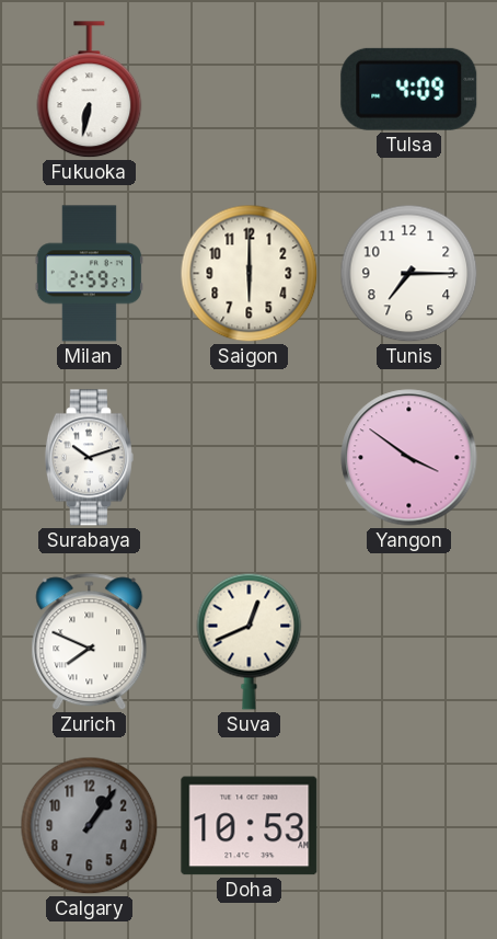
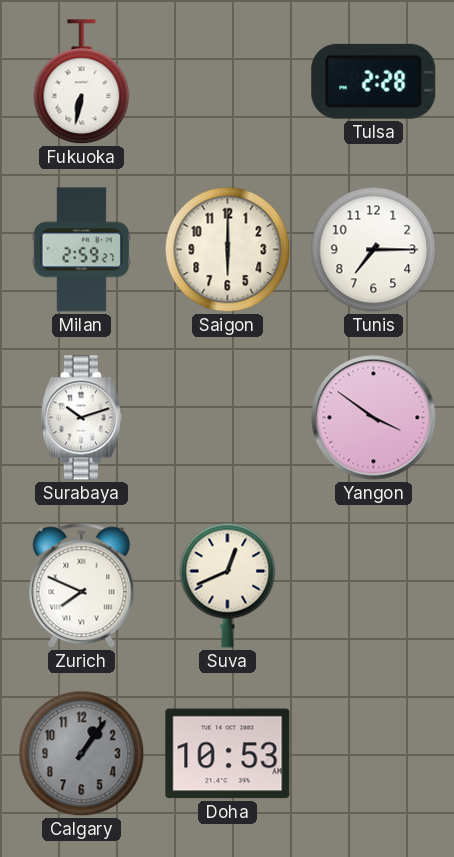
Tulsa: 4:09 -> 2:28 (374, 81)
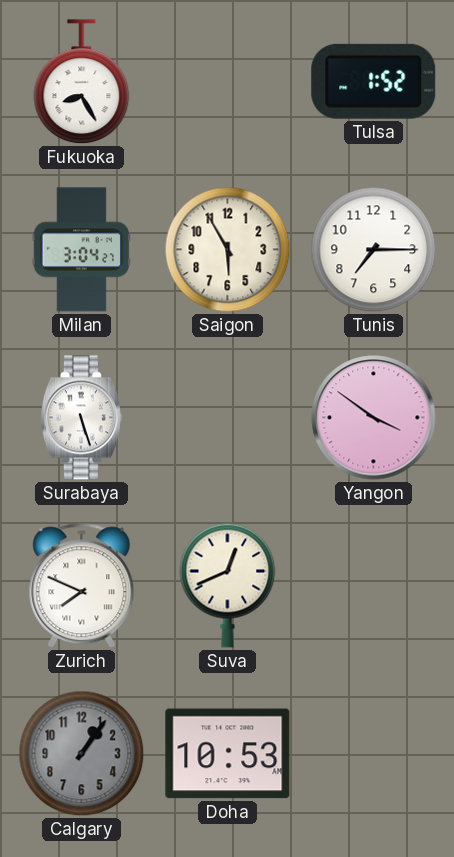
Fukuoka: 6:32 -> 8:25 (82, 82)
Tulsa: 2:28 -> 1:52 (374, 81)
Milan: 2:59 -> 3:04 (81, 250)
Saigon: 6:00 -> 5:55 (228, 250)
Surabaya: 10:12 -> 5:27 (81, 418)
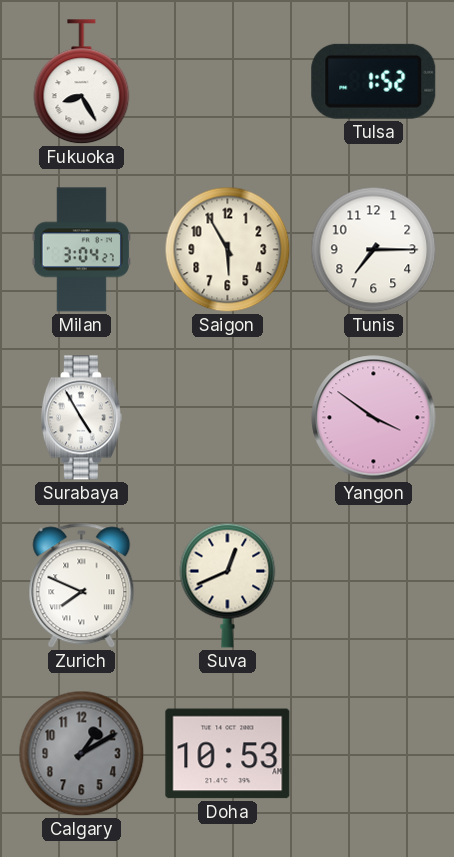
Surabaya: 5:27 -> 4:55 (81, 418)
Calgary: 1:06 -> 1:10 (82, 754)
